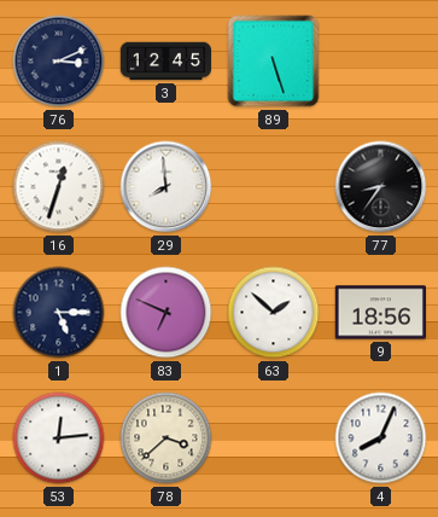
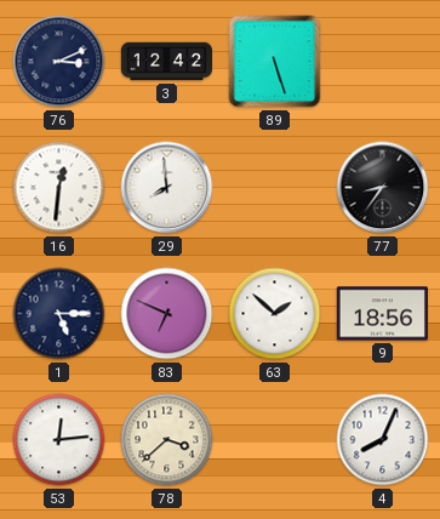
3: 12:45 -> 12:42 (166, 62)
16: 12:33 -> 12:31 (59, 188)
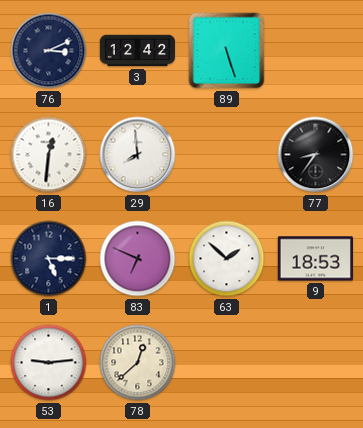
9: 18:56 -> 18:53 (315, 259)
53: 12:14 -> 9:14 (49, 363)
78: 3:38 -> 12:38 (138, 363)
4: 8:04 -> none (383, 440)
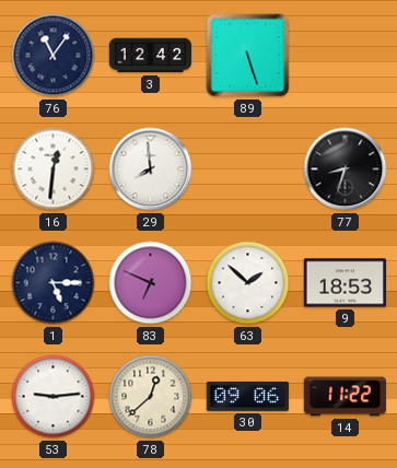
76: 3:11 -> 11:06 (54, 56)
77: 8:36 -> 8:33 (346, 169)
30: none -> 09:06 (247, 396)
14: none -> 11:22 (345, 397)
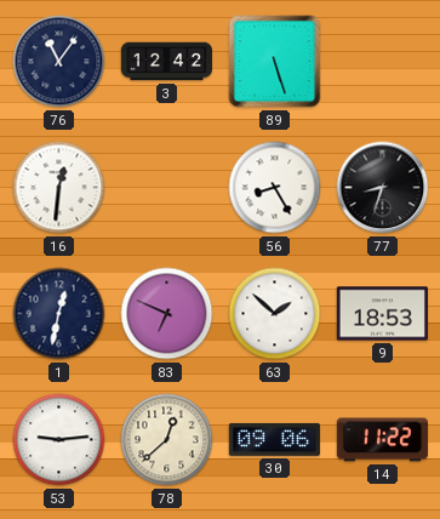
29: 7:59 -> none (151, 169)
56: none -> 8:25 (275, 188)
1: 5:15 -> 12:32 (59, 314)
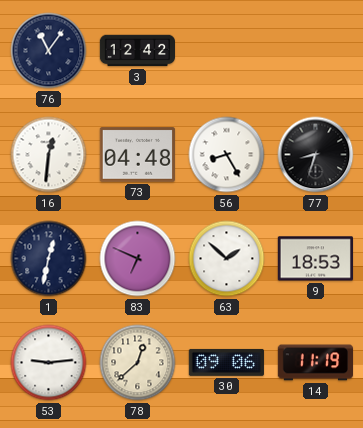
89: 5:27 -> none (275, 62)
73: none -> 04:48 (137, 155)
14: 11:22 -> 11:19 (315, 363)
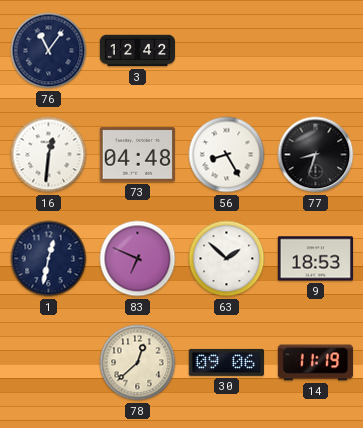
53: 9:14 -> none (49, 363)
